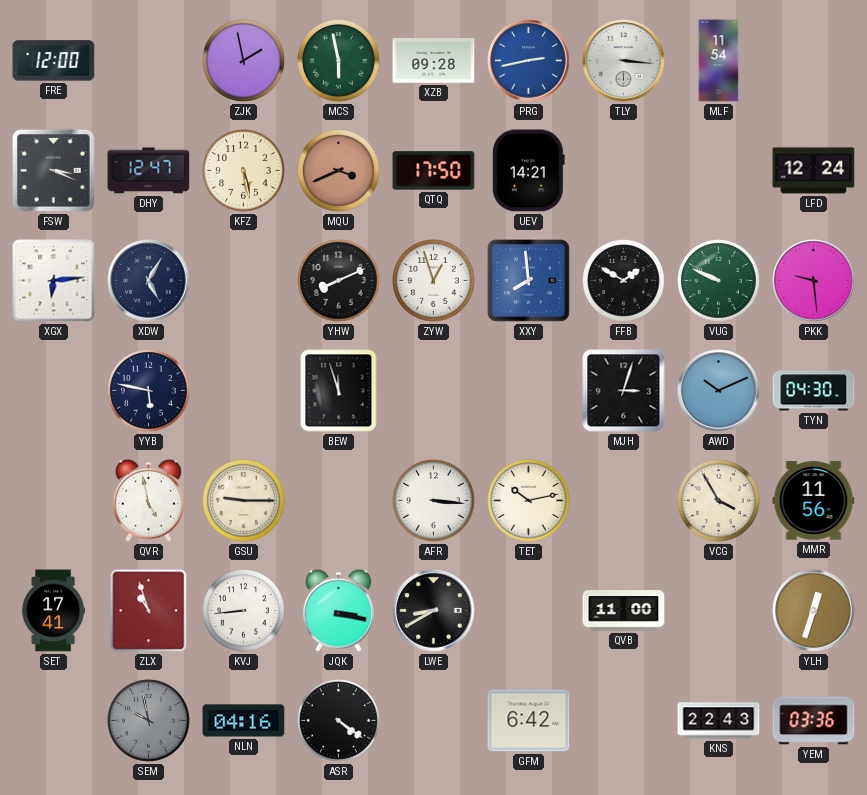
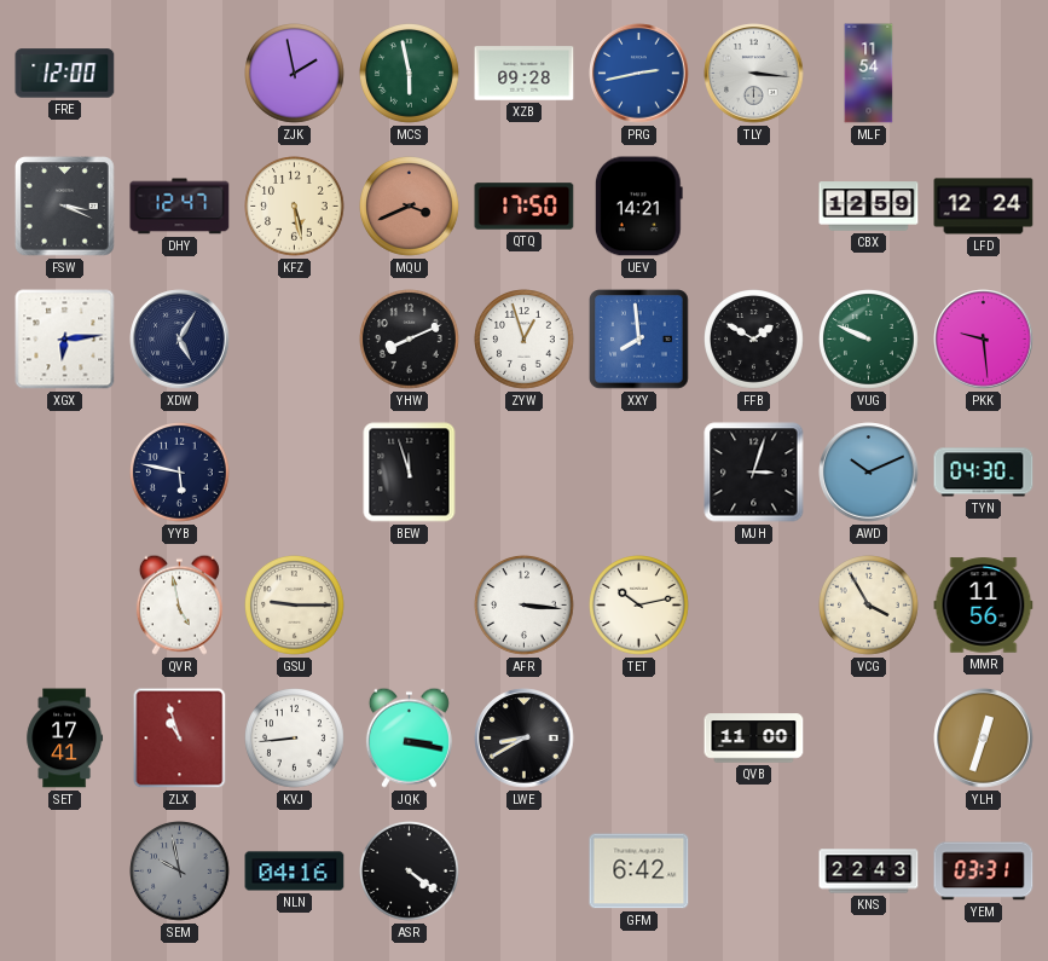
CBX: none -> 12:59 (869, 207)
YEM: 03:36 -> 03:31 (984, 872)
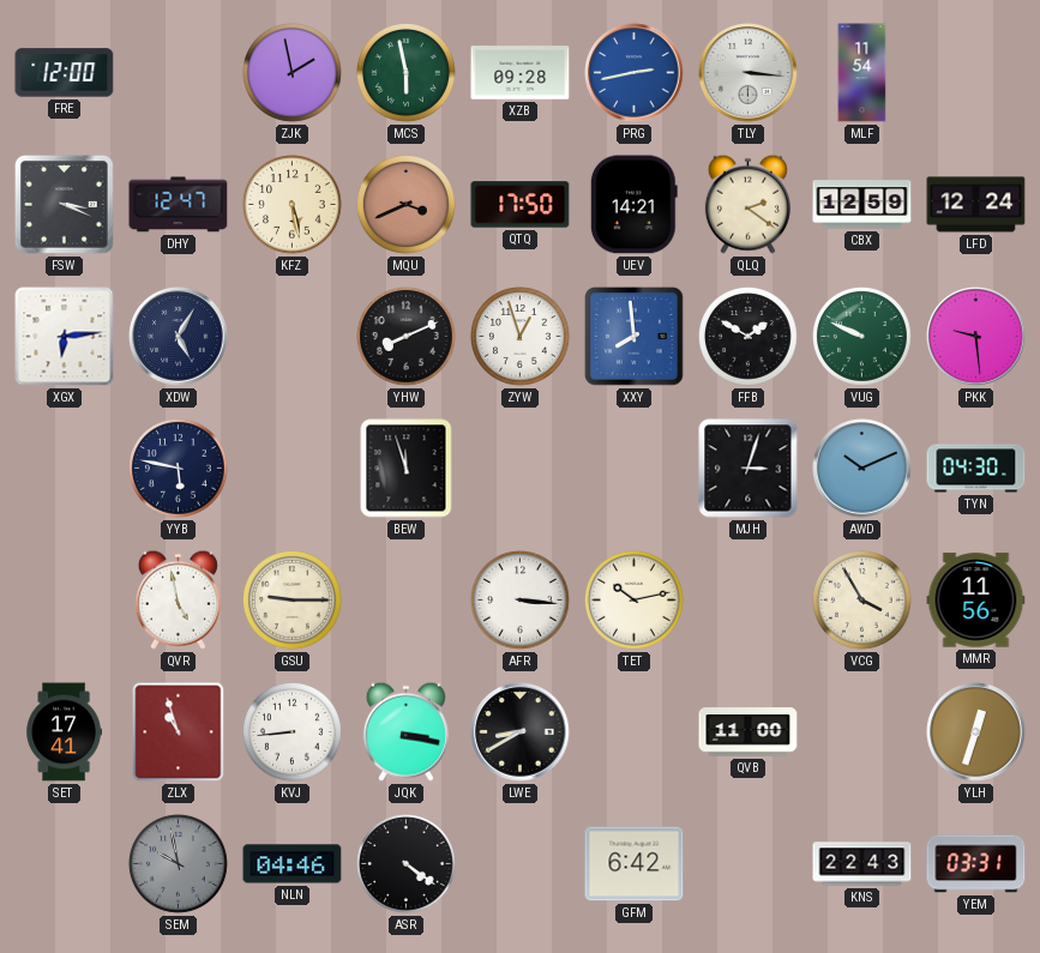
QLQ: none -> 2:21 (747, 204)
NLN: 04:16 -> 04:46 (293, 864)
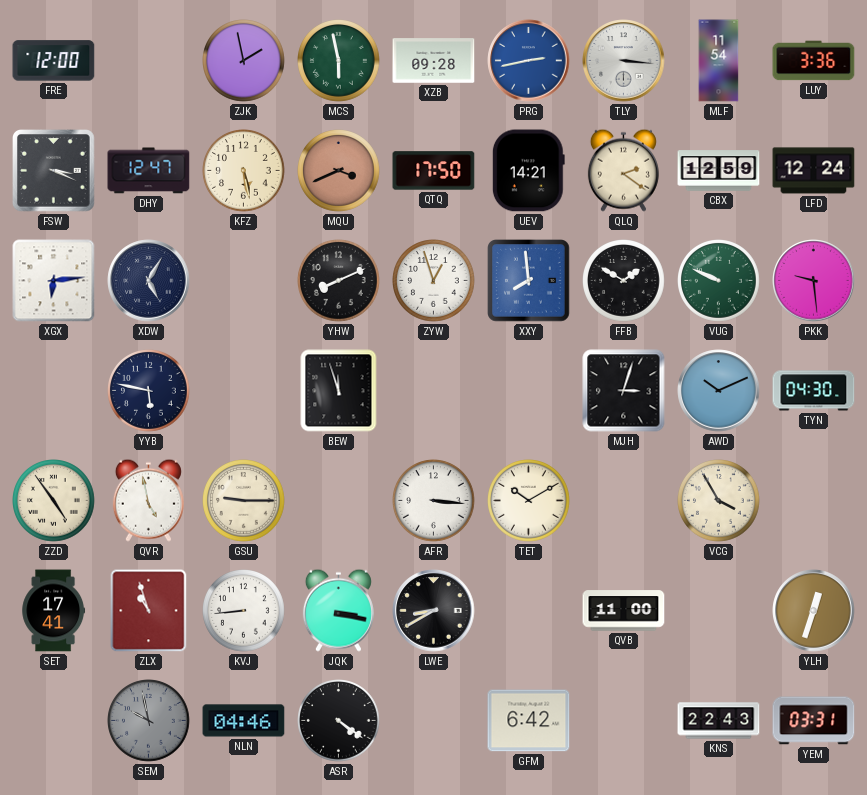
LUY: none -> 3:36 (814, 61)
ZZD: none -> 4:54 (54, 501)
TET: 10:13 -> 10:10 (529, 501)
MMR: 11:56 -> none (976, 601)
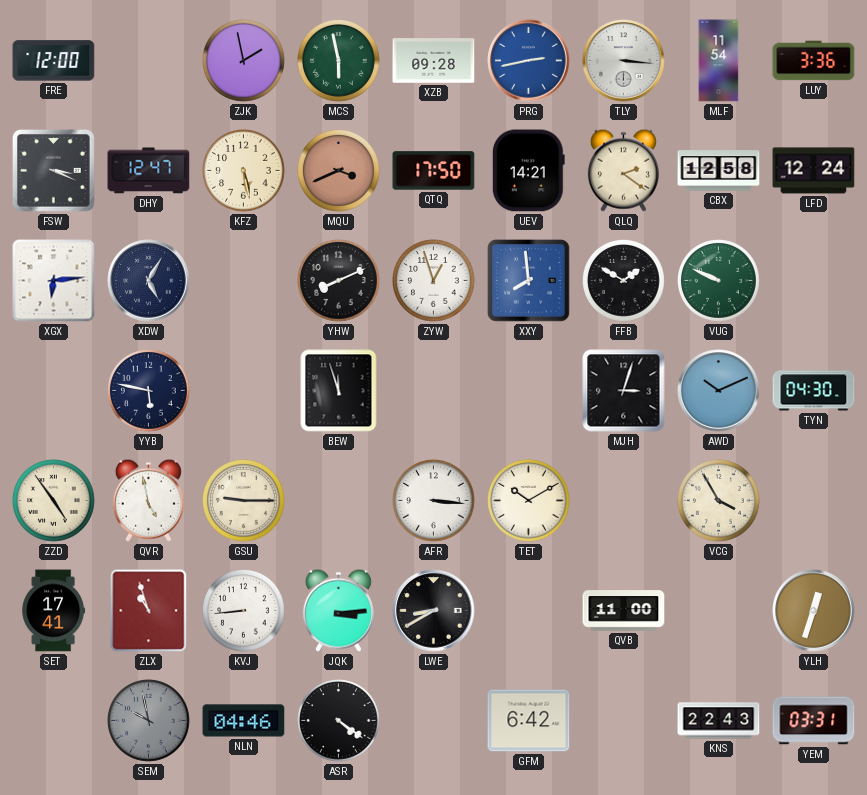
CBX: 12:59 -> 12:58 (719, 171)
PKK: 9:29 -> none (814, 281)
JQK: 3:17 -> 3:14 (338, 610)
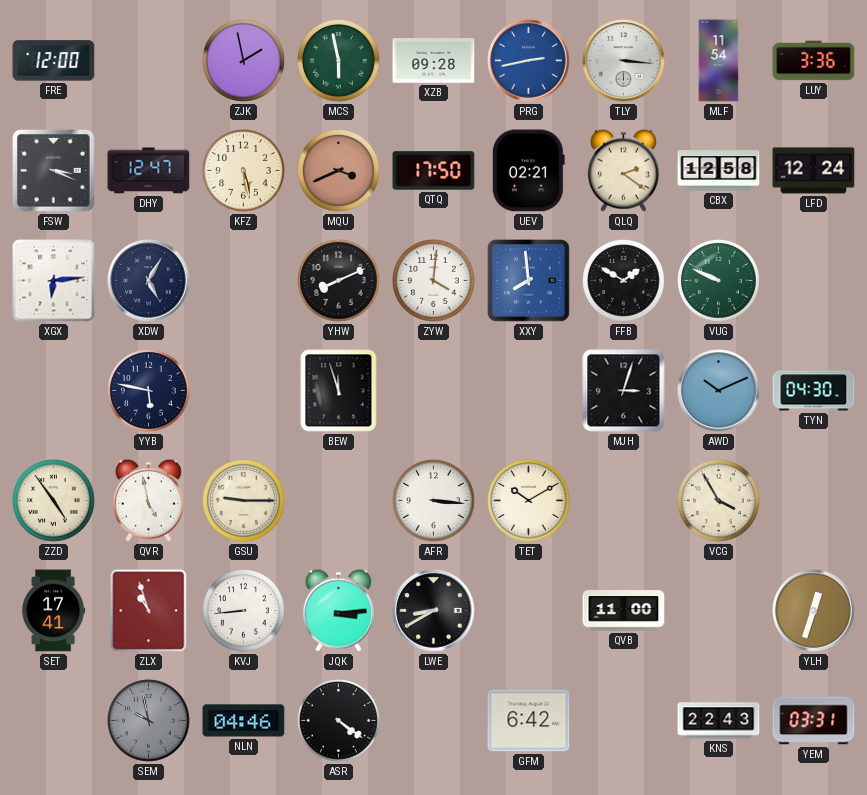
UEV: 14:21 -> 02:21 (528, 171)
ZYW: 12:57 -> 4:01 (434, 281)
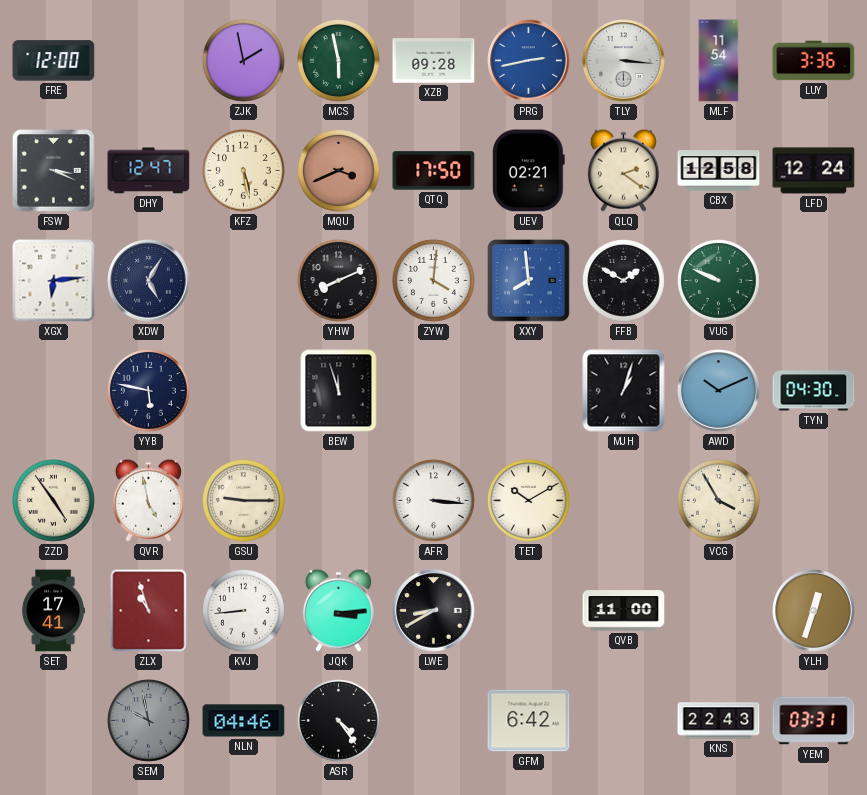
MJH: 3:03 -> 1:03 (624, 391)
ASR: 4:21 -> 4:24 (339, 721)
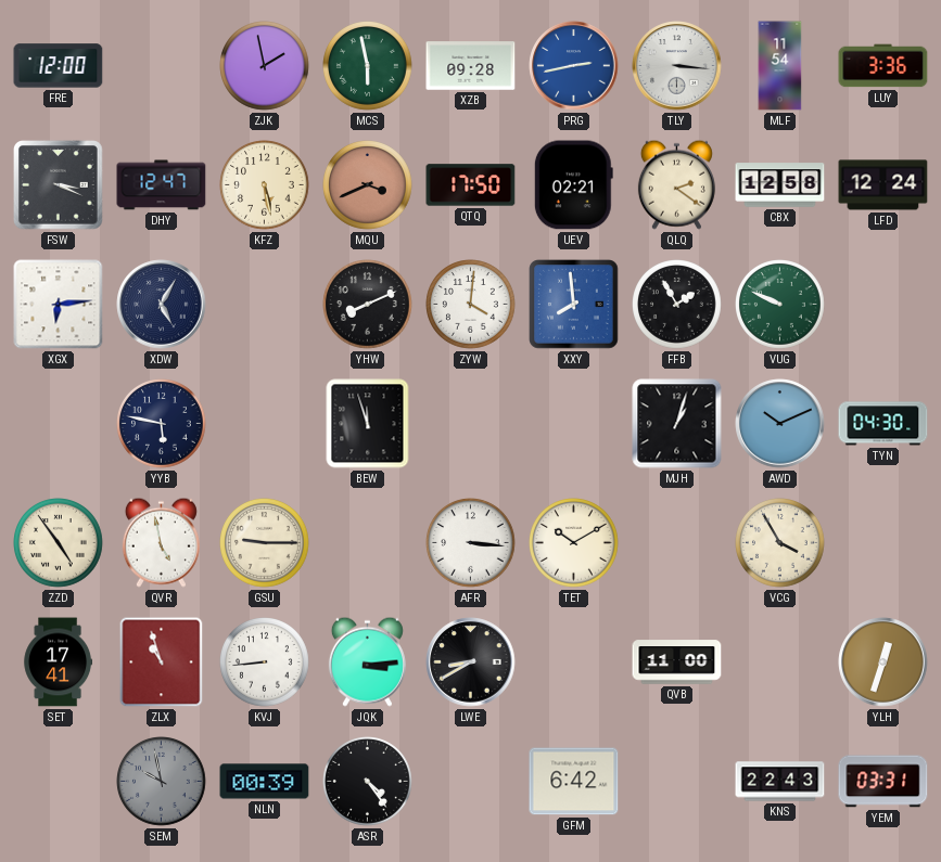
FFB: 1:50 -> 1:55 (677, 305)
NLN: 04:46 -> 00:39 (265, 782)
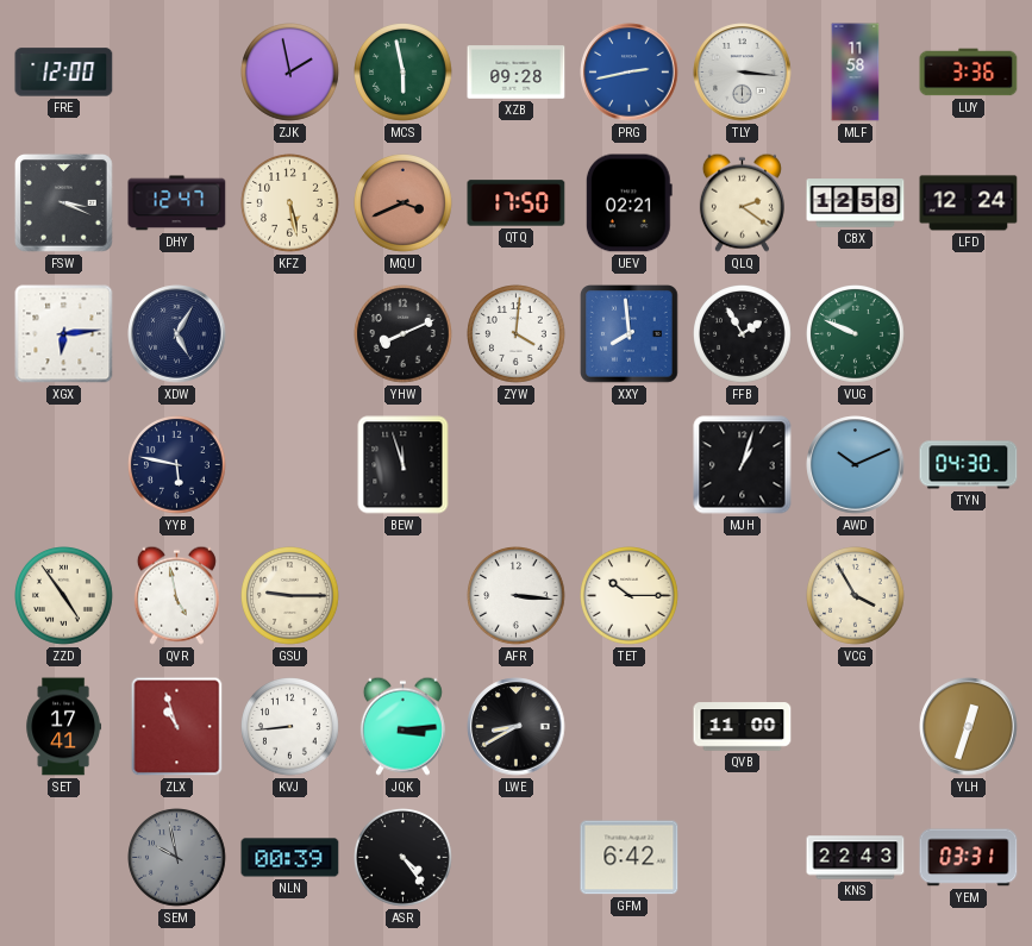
MLF: 11:54 -> 11:58 (856, 73)
TET: 10:10 -> 10:15 (630, 596)
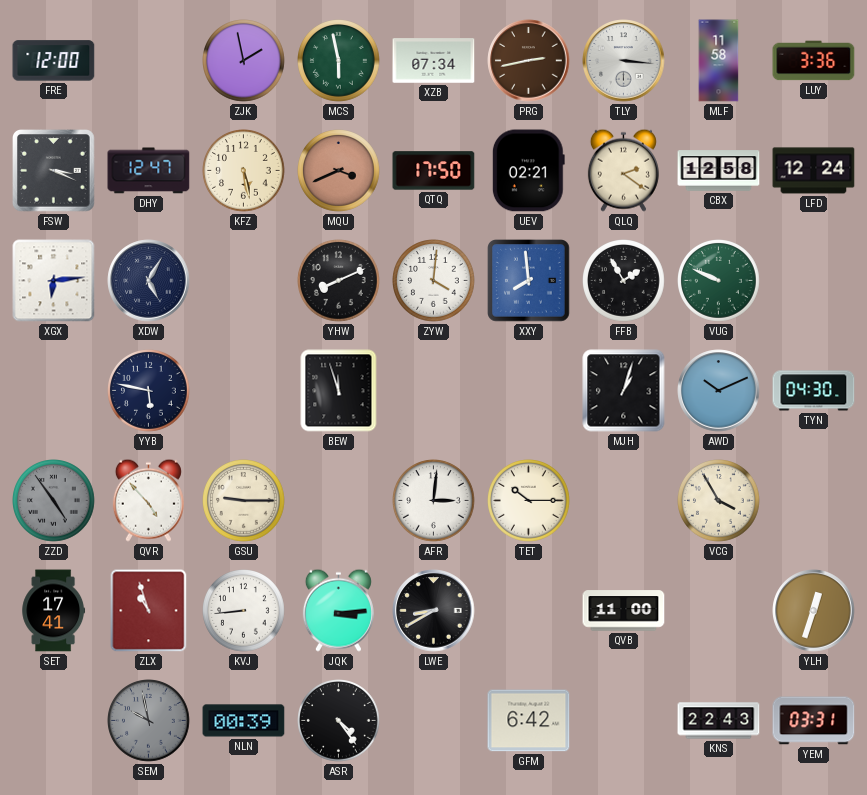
XZB: 09:28 -> 07:34 (434, 61)
PRG dial: blue -> brown (529, 61)
ZZD dial: cream -> grey (54, 501)
QVR: 4:58 -> 4:53 (148, 500)
AFR: 3:16 -> 3:01 (434, 501)
